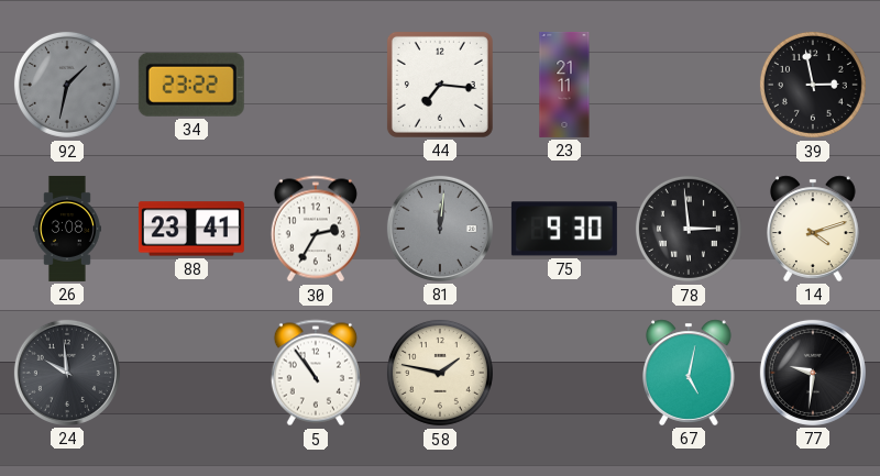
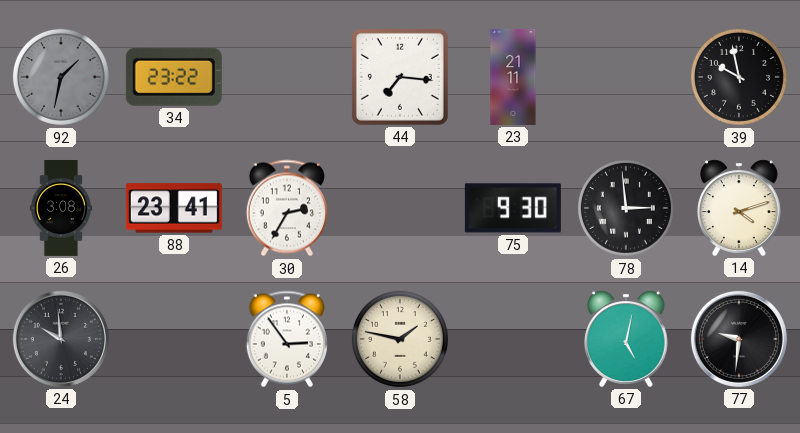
39: 2:58 -> 9:58 (739, 77)
81: 12:01 -> none (440, 229)
5: 10:54 -> 2:54 (287, 339)
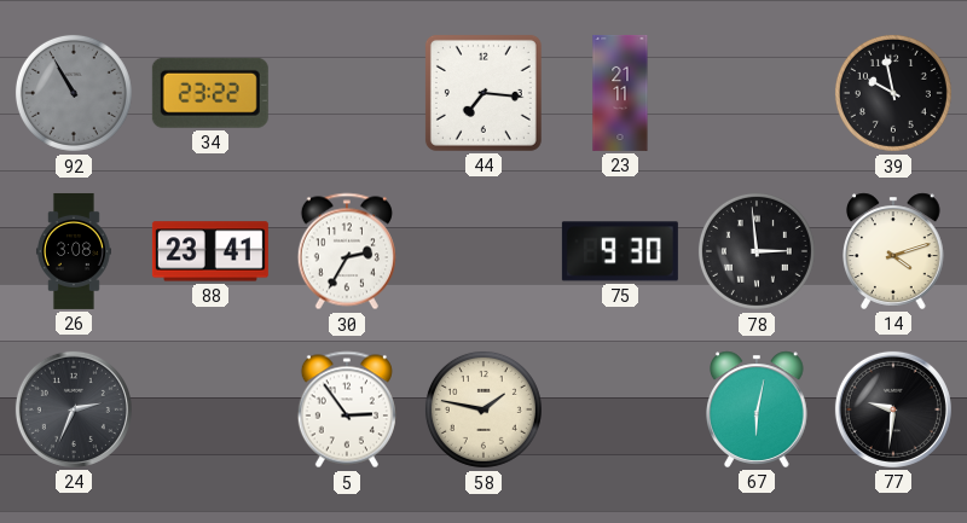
92: 1:32 -> 10:55 (74, 93)
24: 9:59 -> 2:34 (74, 409)
67: 5:02 -> 6:02 (758, 409)
